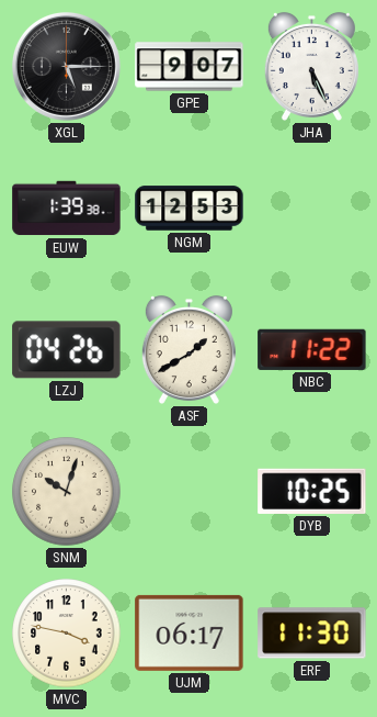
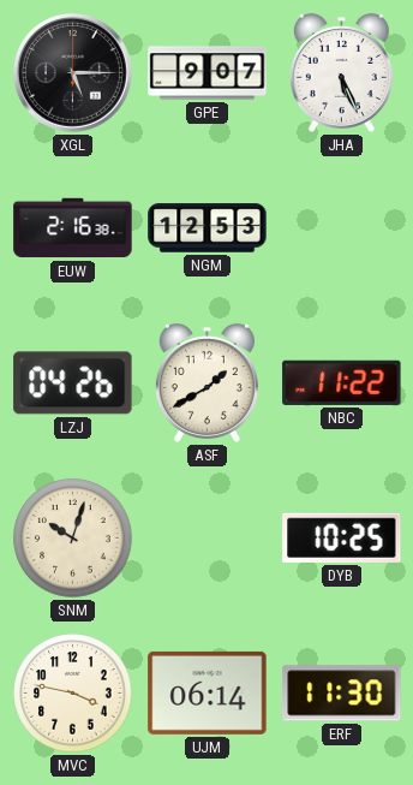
EUW: 1:39 -> 2:16 (73, 228)
UJM: 06:17 -> 06:14 (208, 692)
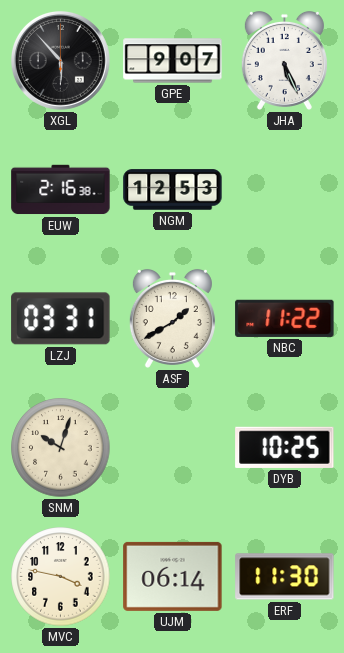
XGL: 5:15 -> 5:53 (60, 60)
LZJ: 04:26 -> 03:31 (61, 319)
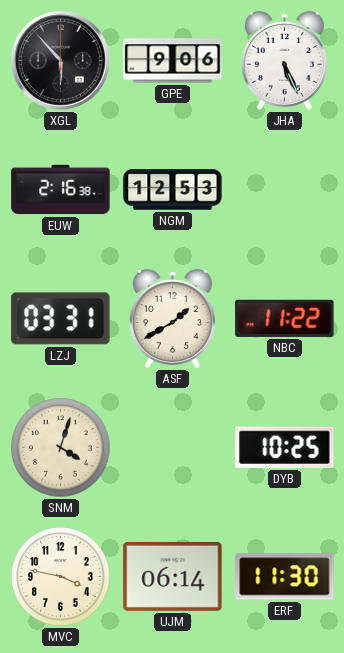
GPE: 9:07 -> 9:06 (173, 61)
SNM: 10:03 -> 4:03 (61, 448)
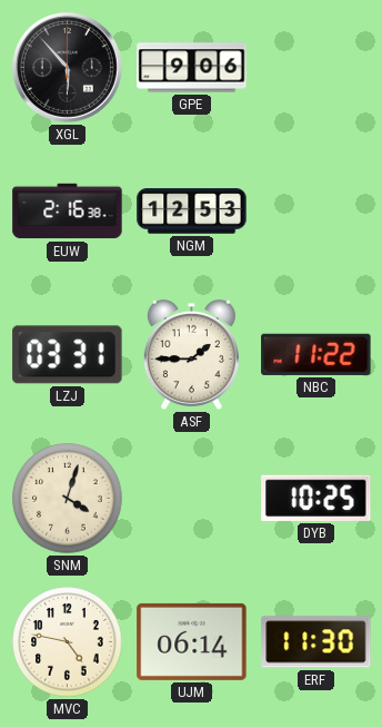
JHA: 5:26 -> none (284, 60)
ASF: 1:40 -> 1:45 (191, 354)
MVC: 3:47 -> 4:47 (68, 642)
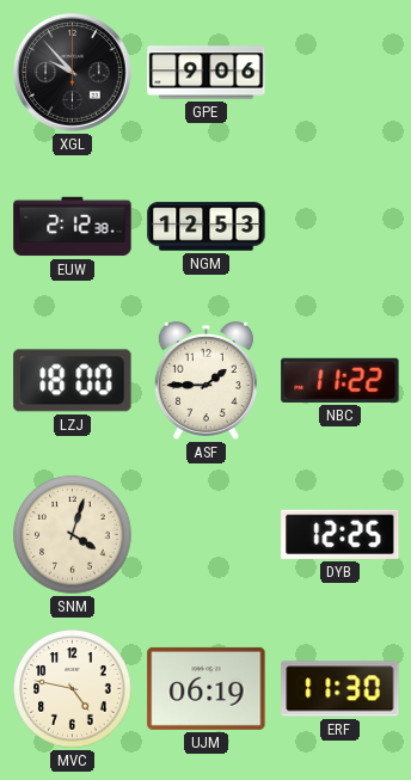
XGL: 5:53 -> 9:53 (72, 72)
EUW: 2:16 -> 2:12 (73, 227)
LZJ: 03:31 -> 18:00 (73, 381)
DYB: 10:25 -> 12:25 (341, 534)
UJM: 06:14 -> 06:19 (207, 688)
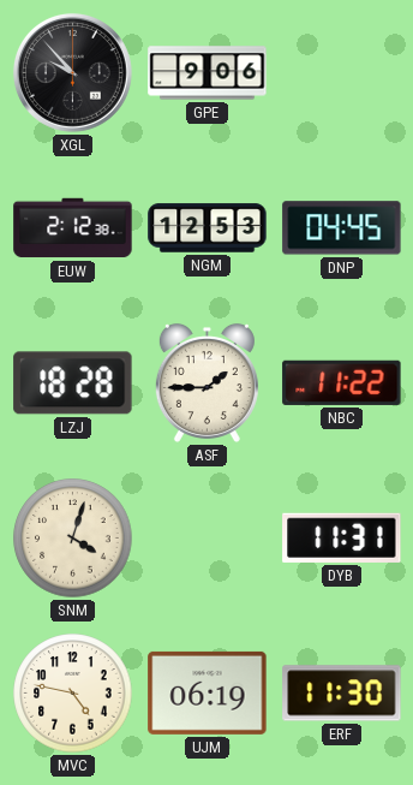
DNP: none -> 04:45 (342, 228)
LZJ: 18:00 -> 18:28 (73, 383)
DYB: 12:25 -> 11:31 (342, 537)
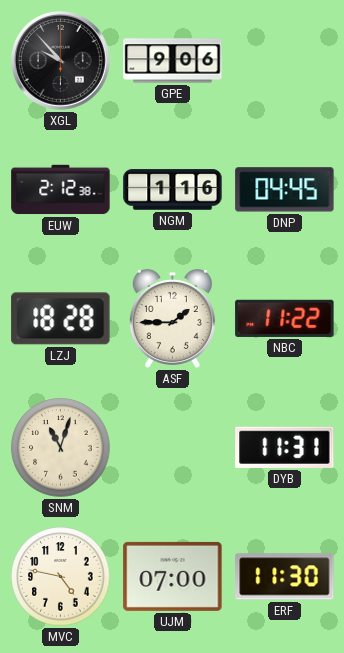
NGM: 12:53 -> 1:16 (173, 190)
SNM: 4:03 -> 11:03 (61, 448)
UJM: 06:19 -> 07:00 (173, 576)
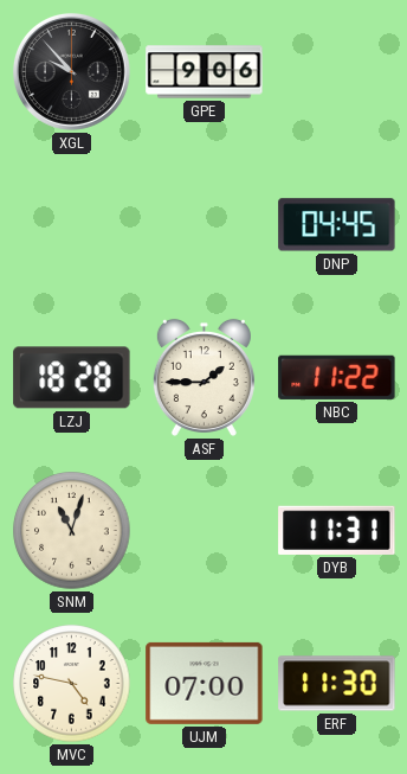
EUW: 2:12 -> none (61, 190)
NGM: 1:16 -> none (173, 190)
